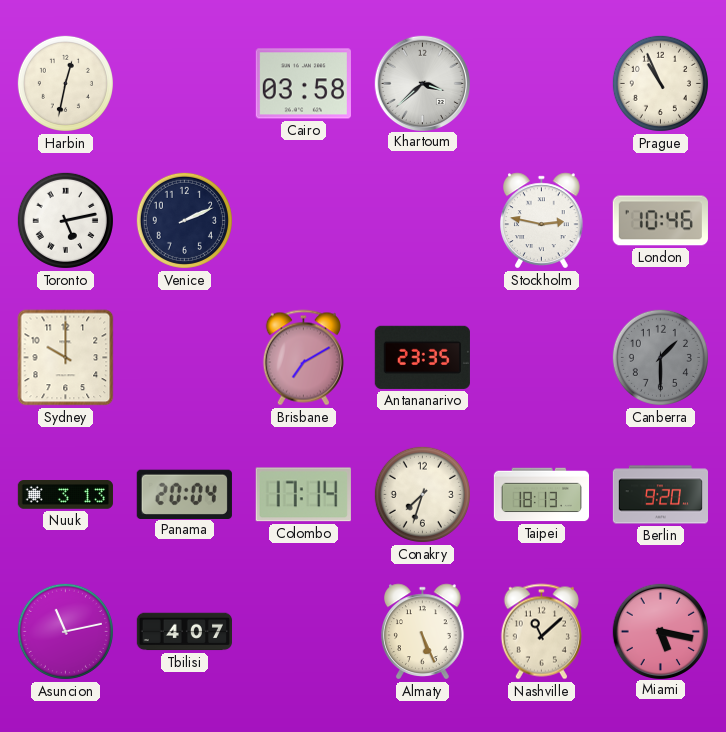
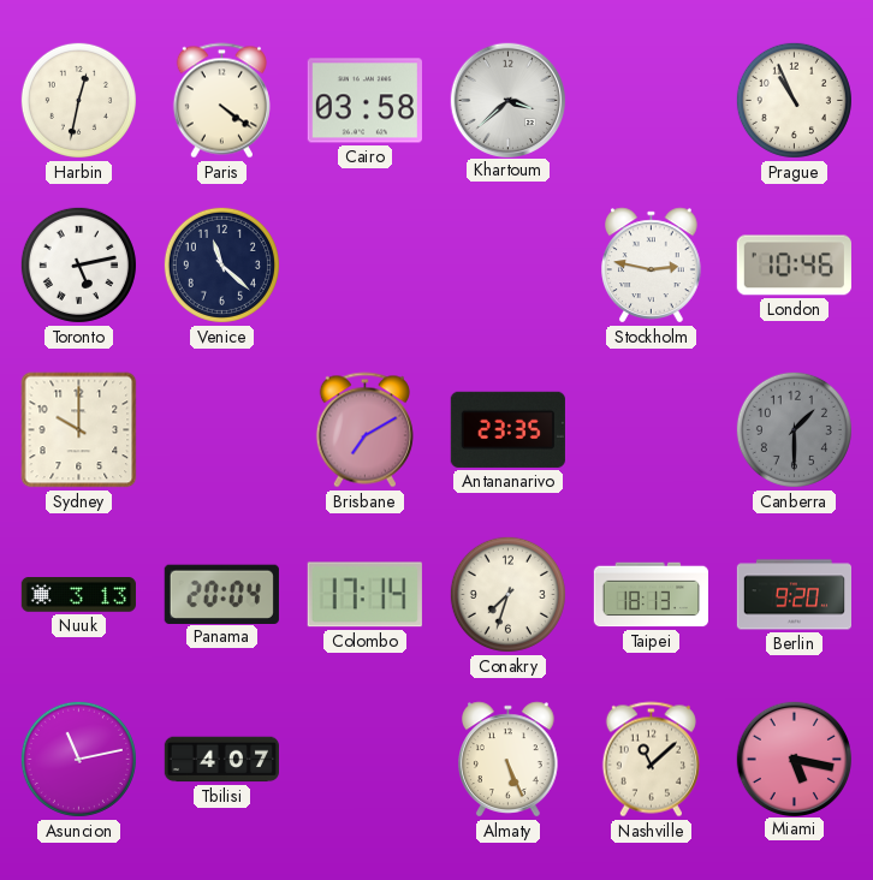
Paris: none -> 4:21 (221, 101)
Venice: 2:11 -> 11:22 (221, 264)
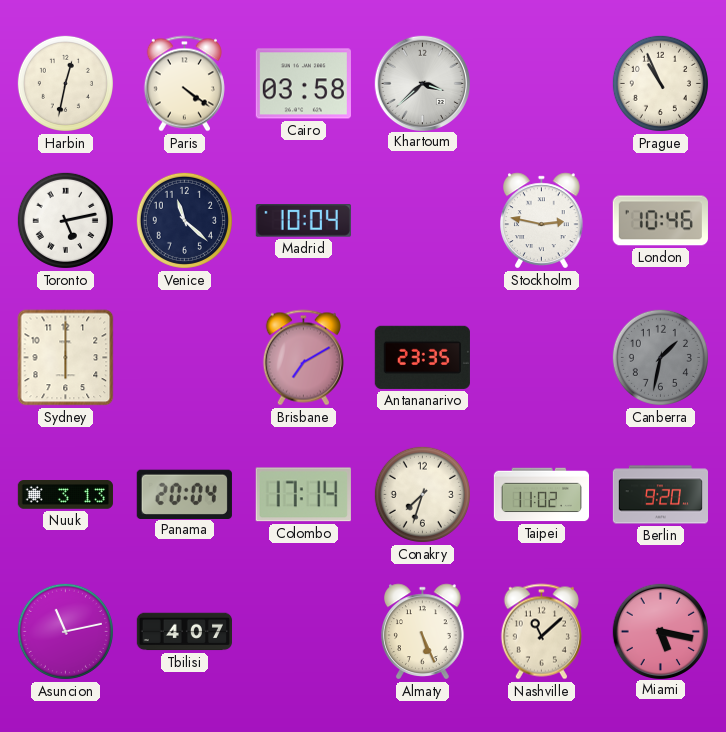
Madrid: none -> 10:04 (303, 221)
Sydney: 10:00 -> 6:00 (66, 358)
Canberra: 1:30 -> 1:32 (660, 357)
Taipei: 18:13 -> 11:02 (541, 495)
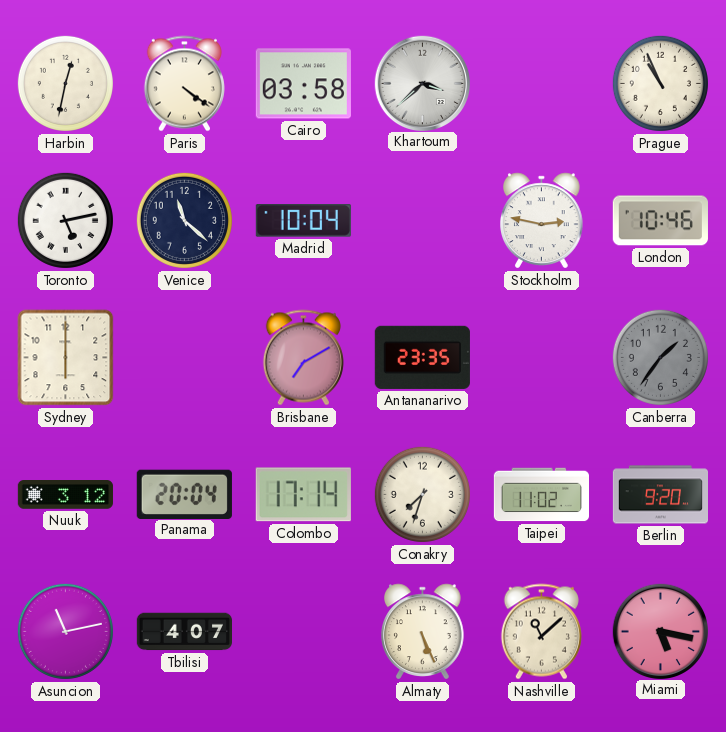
Canberra: 1:32 -> 1:36 (660, 357)
Nuuk: 3:13 -> 3:12 (65, 495)
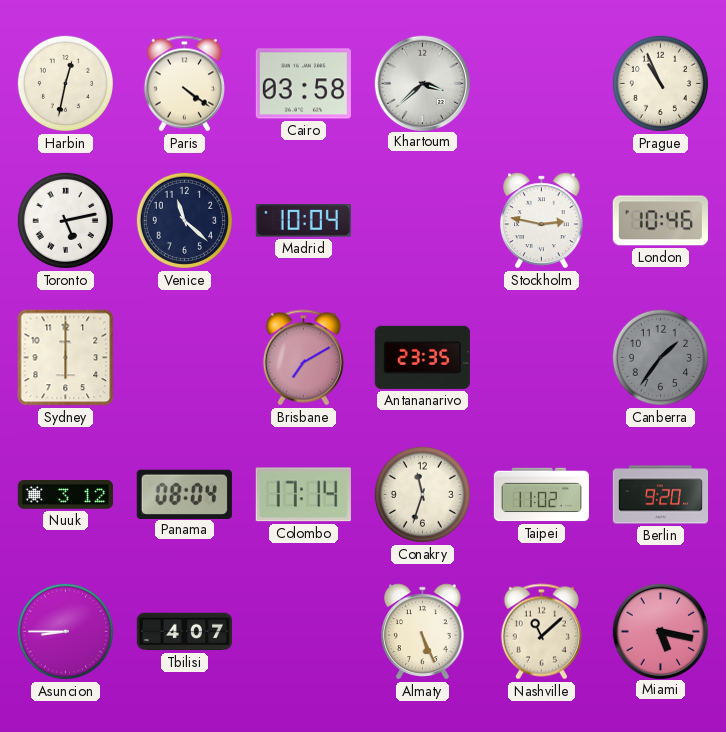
Panama: 20:04 -> 08:04 (184, 494)
Conakry: 7:33 -> 11:33 (422, 494)
Asuncion: 11:13 -> 8:45 (65, 631)
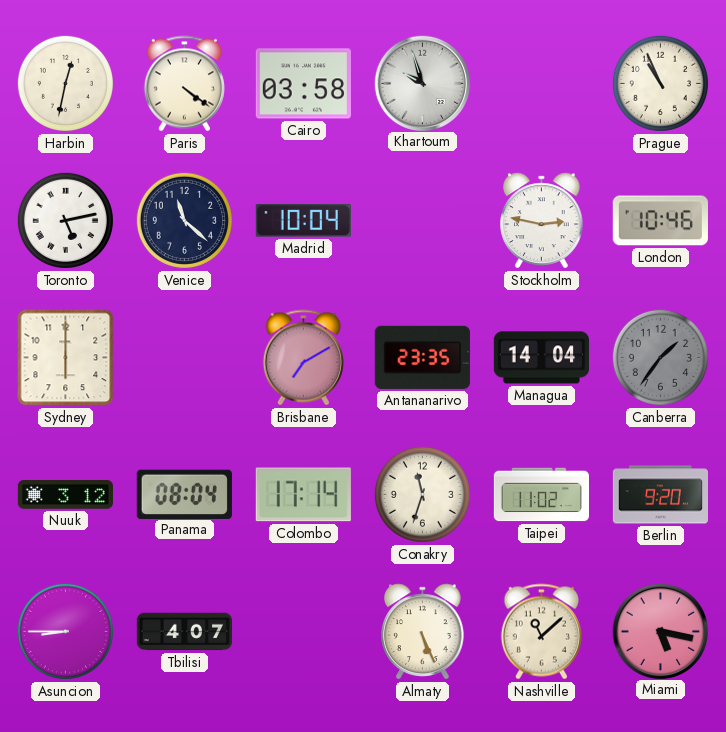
Khartoum: 3:38 -> 9:57 (422, 83)
Managua: none -> 14:04 (541, 358)
